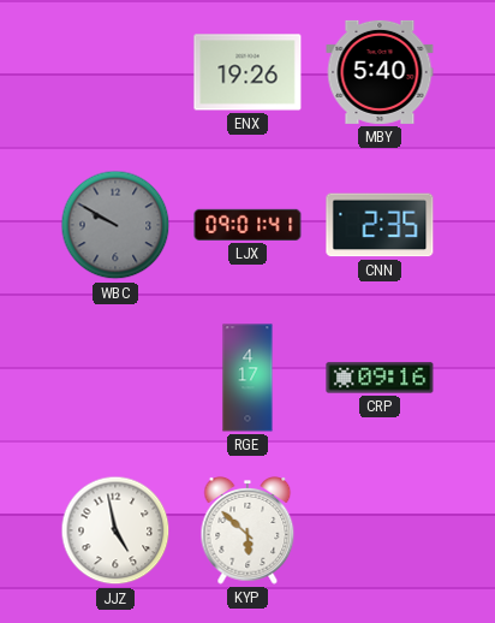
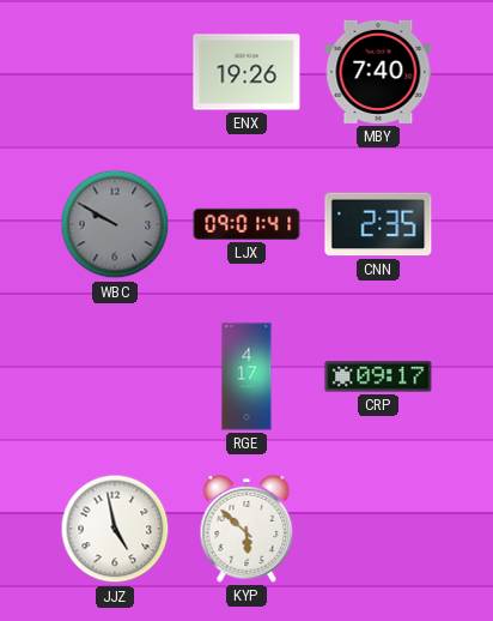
MBY: 5:40 -> 7:40 (378, 72)
CRP: 09:16 -> 09:17 (378, 376)
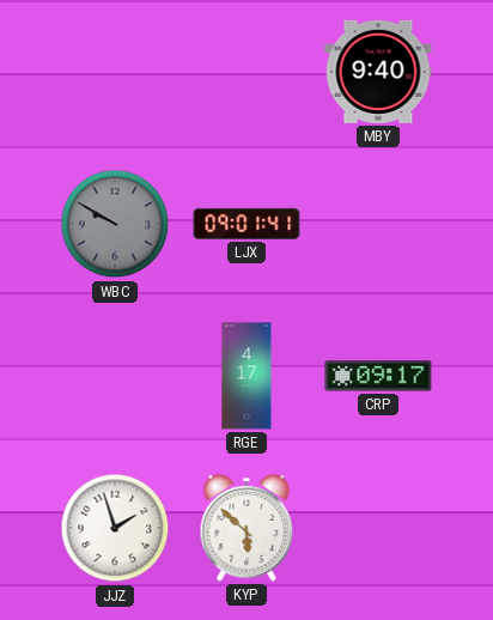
ENX: 19:26 -> none (246, 72)
MBY: 7:40 -> 9:40 (378, 72)
CNN: 2:35 -> none (378, 224)
JJZ: 4:58 -> 1:57 (115, 528)
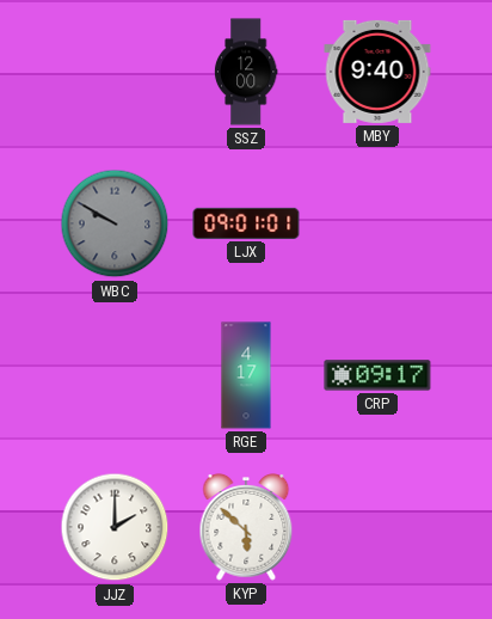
SSZ: none -> 12:00 (246, 72)
LJX: 09:01:41 -> 09:01:01 (246, 223)
JJZ: 1:57 -> 2:00 (115, 527)
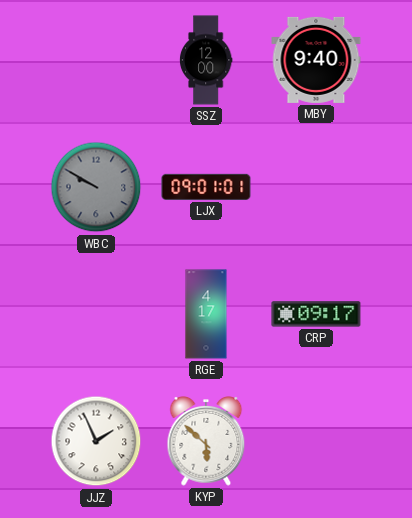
JJZ: 2:00 -> 1:56 (96, 441)
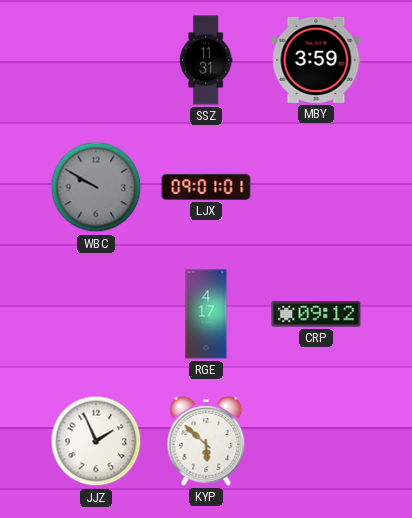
SSZ: 12:00 -> 11:31 (206, 60)
MBY: 9:40 -> 3:59 (316, 60)
CRP: 09:17 -> 09:12 (316, 314)
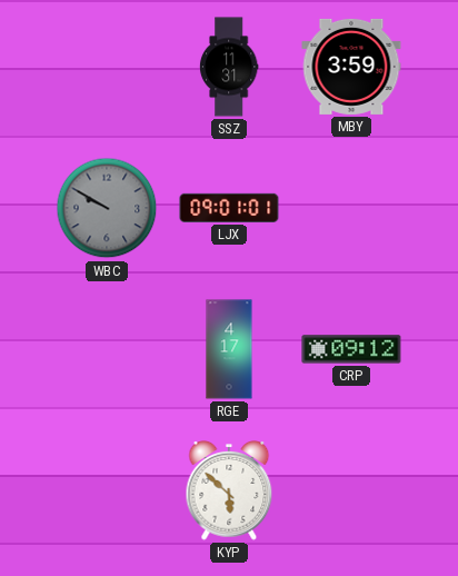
JJZ: 1:56 -> none (96, 441)
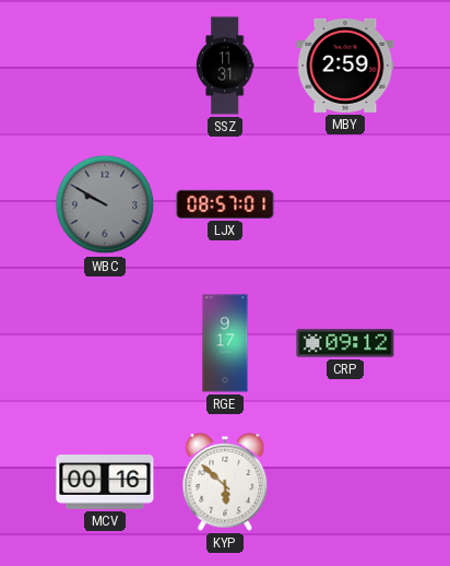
MBY: 3:59 -> 2:59 (345, 66)
LJX: 09:01 -> 08:57 (225, 204)
RGE: 4:17 -> 9:17 (225, 343)
MCV: none -> 00:16 (105, 483)
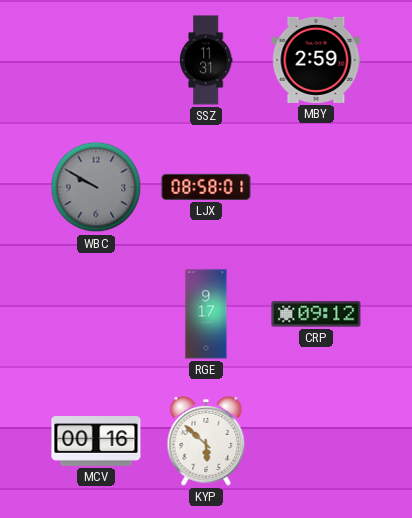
LJX: 08:57 -> 08:58 (206, 187)
